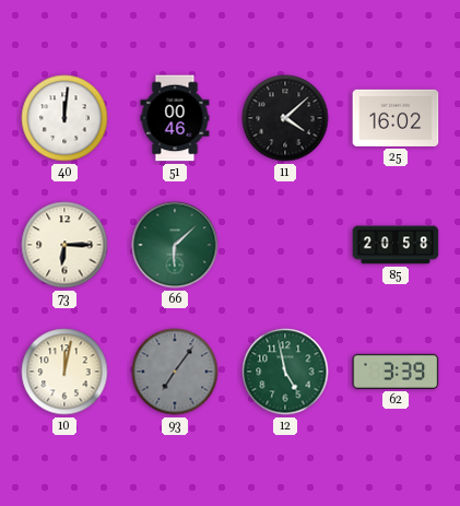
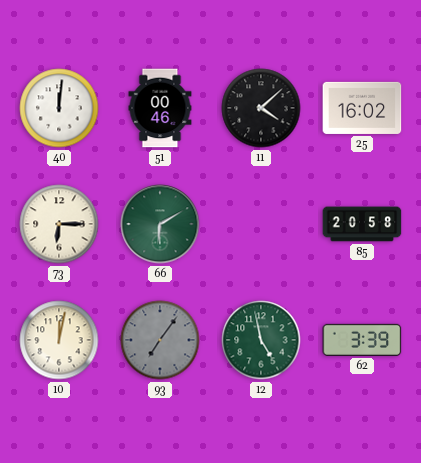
66: 6:08 -> 6:10 (160, 224)
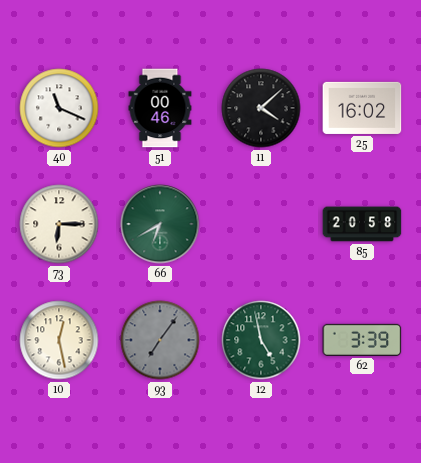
40: 12:01 -> 11:19 (59, 108)
66: 6:10 -> 6:40 (160, 224)
10: 12:02 -> 12:28 (59, 340)
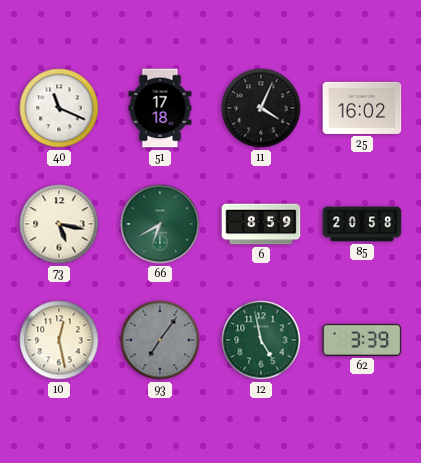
51: 00:46 -> 17:18 (160, 108)
11: 4:08 -> 4:04 (261, 108)
73: 6:15 -> 5:17 (59, 224)
6: none -> 8:59 (261, 224)
